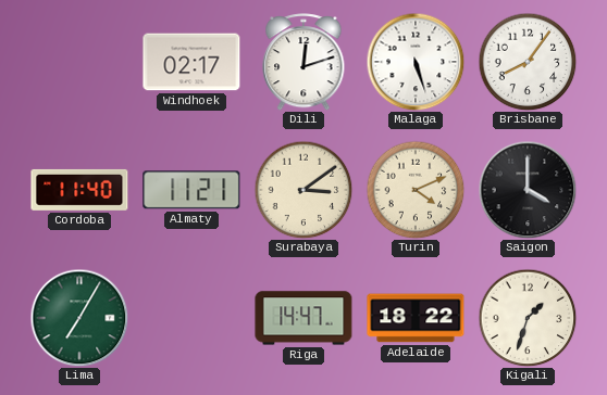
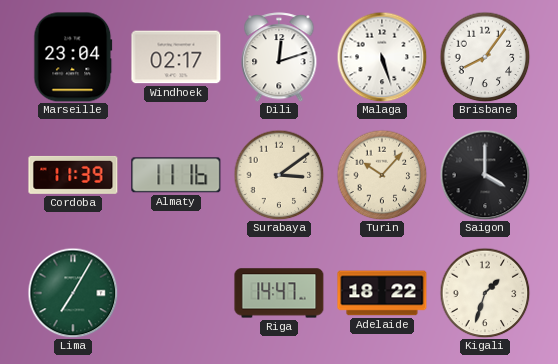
Marseille: none -> 23:04 (73, 57)
Cordoba: 11:40 -> 11:39 (73, 175)
Almaty: 11:21 -> 11:16 (176, 175)
Turin: 4:11 -> 10:07 (382, 175)
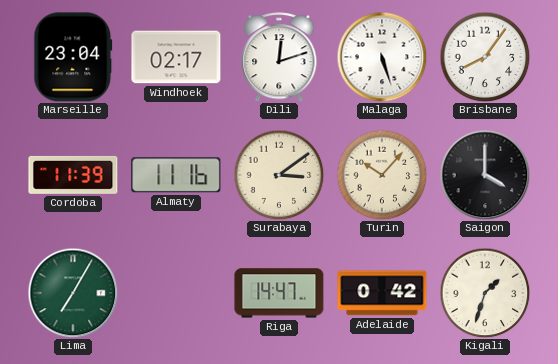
Adelaide: 18:22 -> 0:42 (382, 293)
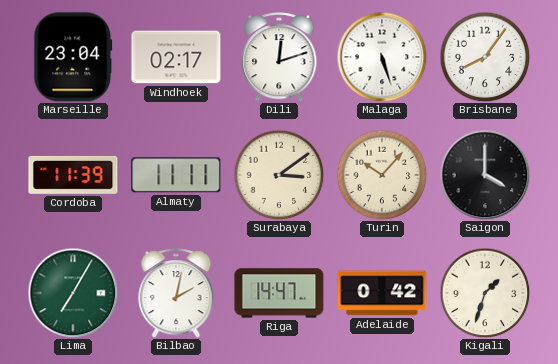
Almaty: 11:16 -> 11:11 (176, 175)
Bilbao: none -> 2:02 (176, 293)
